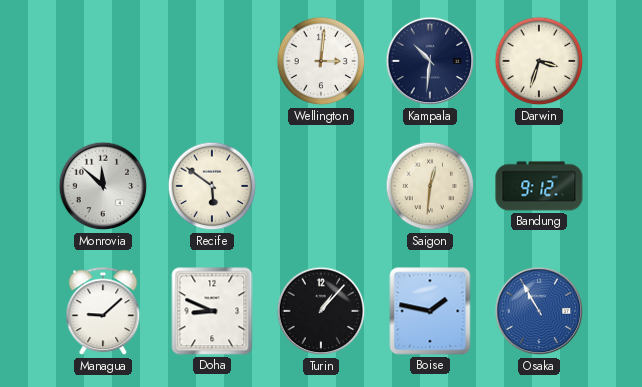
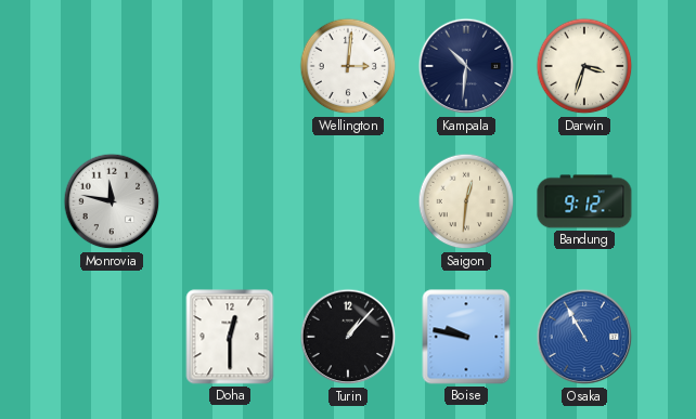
Monrovia: 11:52 -> 11:47 (112, 201)
Recife: 5:51 -> none (212, 186)
Managua: 9:08 -> none (103, 312)
Doha: 8:49 -> 12:30 (230, 337)
Boise: 1:47 -> 9:47 (466, 337)
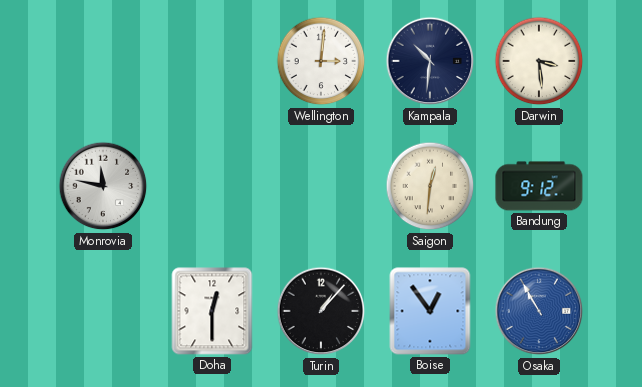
Darwin: 3:33 -> 3:29 (539, 61)
Boise: 9:47 -> 12:54 (430, 311)
